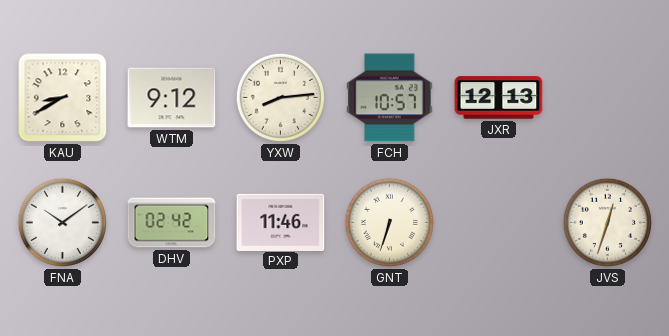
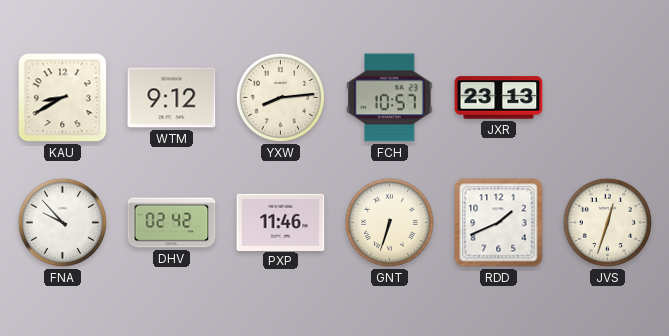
JXR: 12:13 -> 23:13 (499, 98)
FNA: 10:09 -> 9:53 (62, 222)
RDD: none -> 1:41 (499, 223)
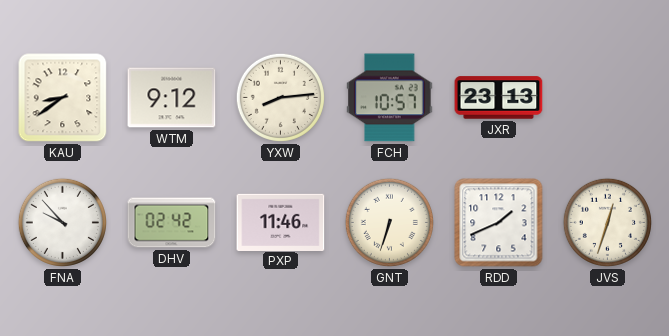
KAU: 8:40 -> 8:39 (63, 98)
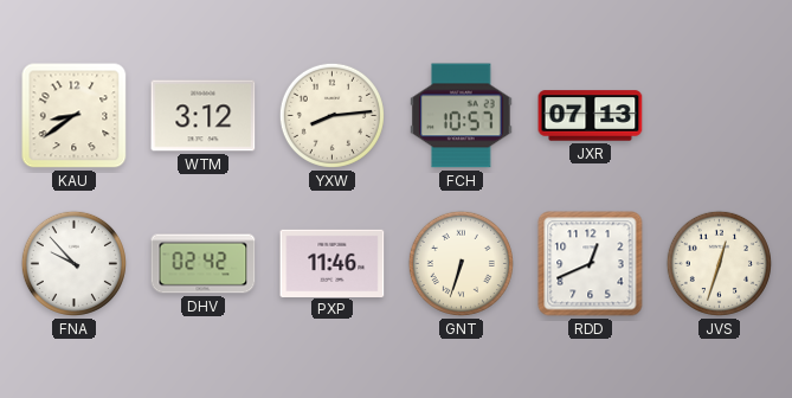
WTM: 9:12 -> 3:12 (204, 116)
JXR: 23:13 -> 07:13 (591, 116)
RDD: 1:41 -> 12:41 (591, 264)
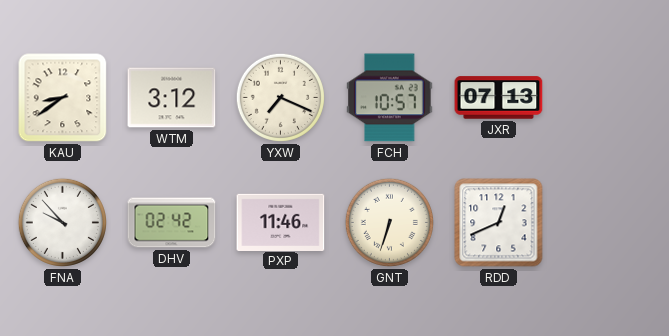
YXW: 8:14 -> 7:19 (280, 97)
JVS: 12:33 -> none (719, 263)
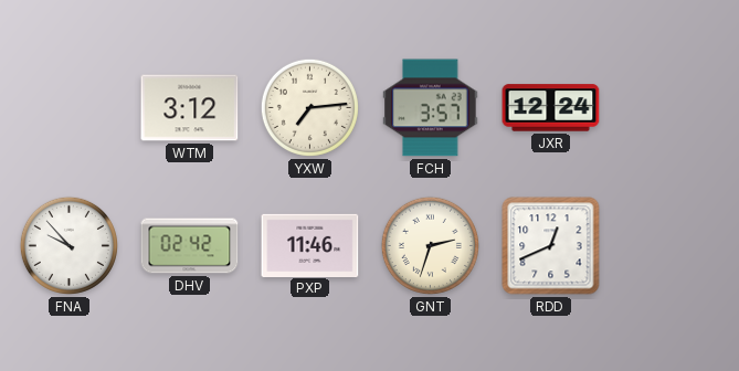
KAU: 8:39 -> none (63, 98)
YXW: 7:19 -> 7:14 (309, 107)
FCH: 10:57 -> 3:57 (431, 108)
JXR: 07:13 -> 12:24 (551, 108)
GNT: 6:33 -> 2:33 (430, 245)
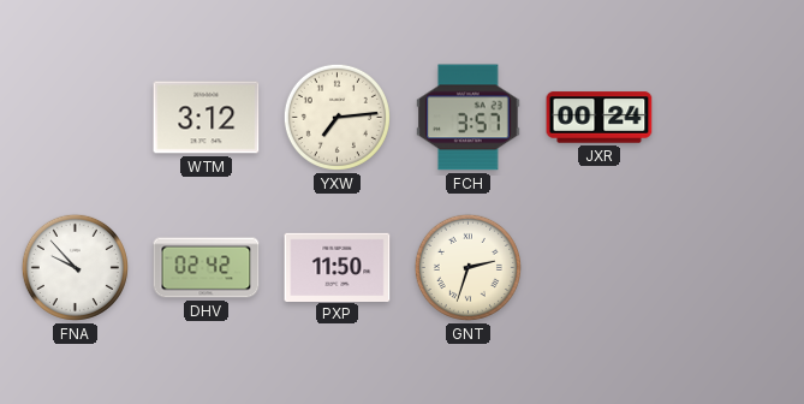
JXR: 12:24 -> 00:24 (600, 118)
PXP: 11:46 -> 11:50 (338, 267)
RDD: 12:41 -> none (551, 246)
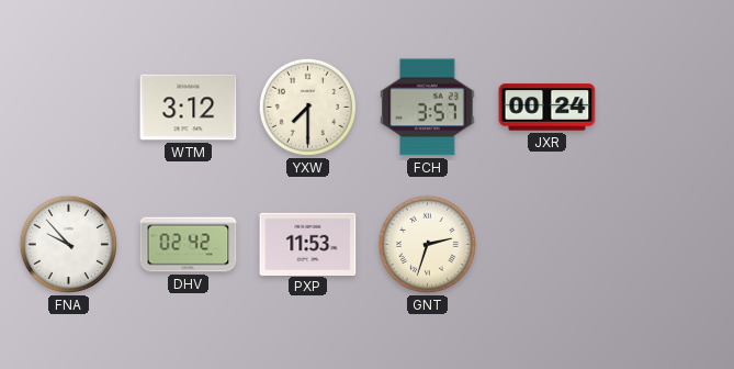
YXW: 7:14 -> 7:30 (307, 107)
PXP: 11:50 -> 11:53 (308, 244)
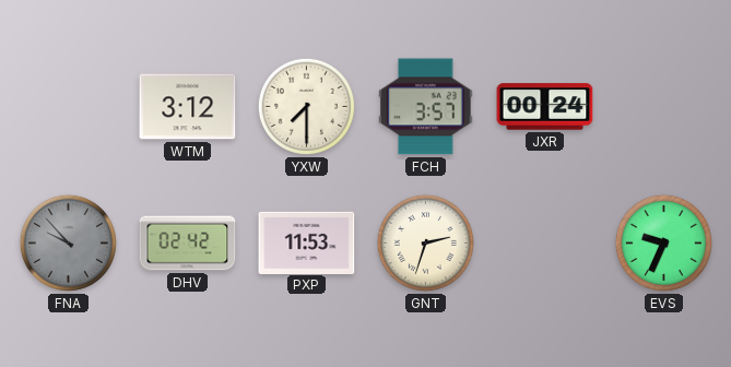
FNA dial: white -> grey (68, 242)
EVS: none -> 9:34 (663, 242)
